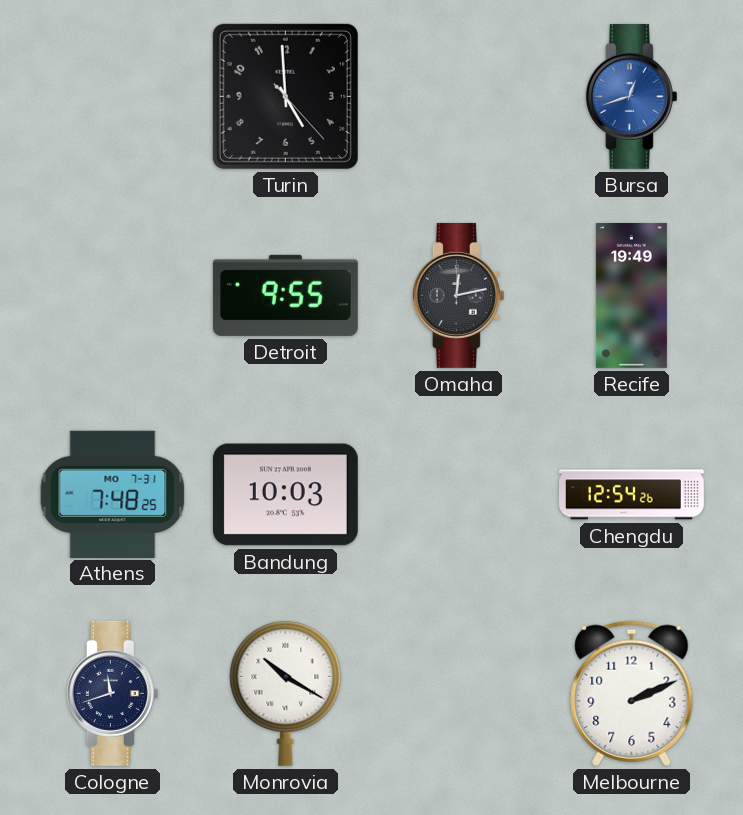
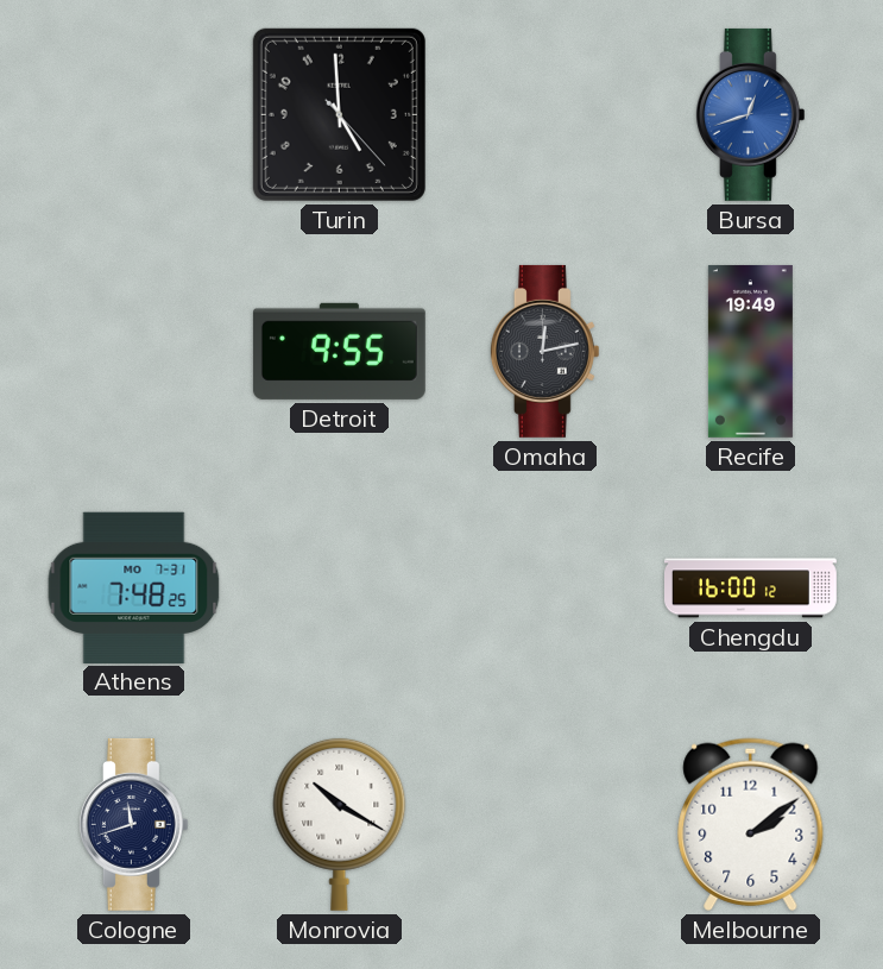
Bandung: 10:03 -> none (285, 495)
Chengdu: 12:54 -> 16:00 (751, 589)
Melbourne: 2:11 -> 2:09 (751, 824)
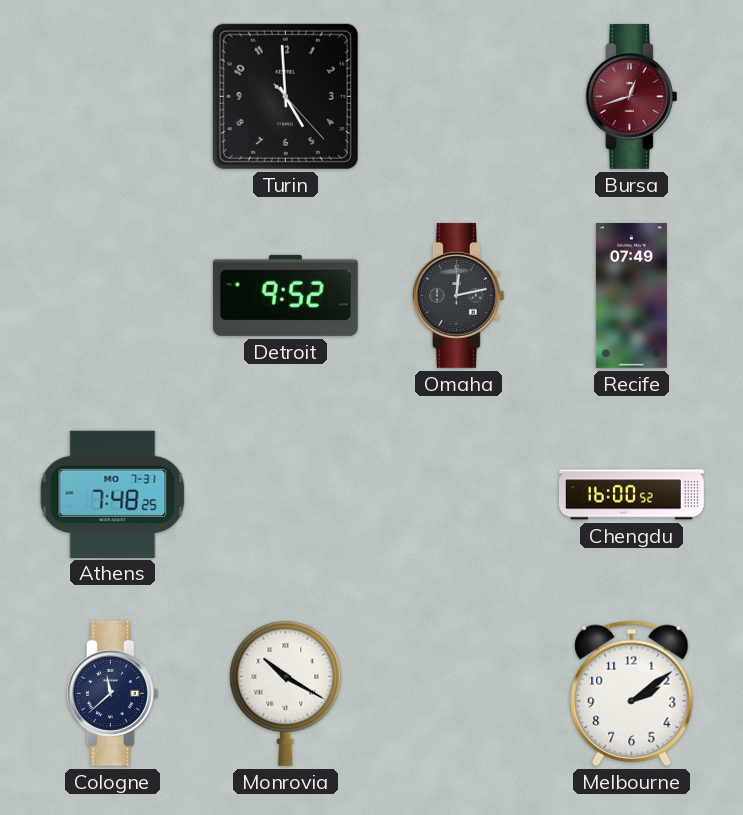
Bursa dial: blue -> burgundy (631, 96)
Detroit: 9:55 -> 9:52 (285, 295)
Recife: 19:49 -> 07:49 (631, 295)
Chengdu: 16:00:12 -> 16:00:52 (632, 495)
Cologne: 11:42 -> 11:38 (112, 693)
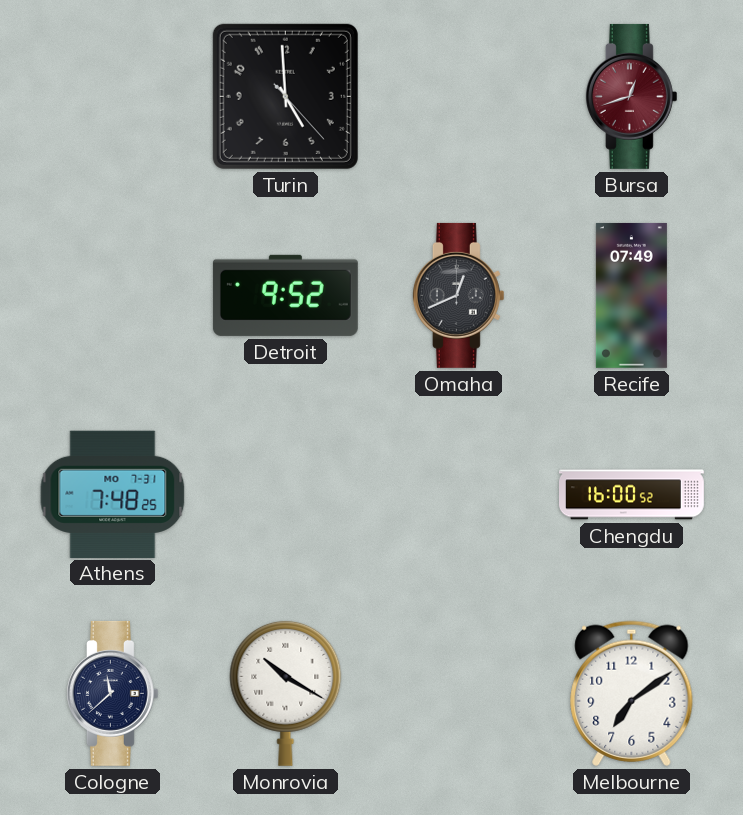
Omaha: 12:13 -> 12:41 (458, 295)
Melbourne: 2:09 -> 7:09 (632, 693)
